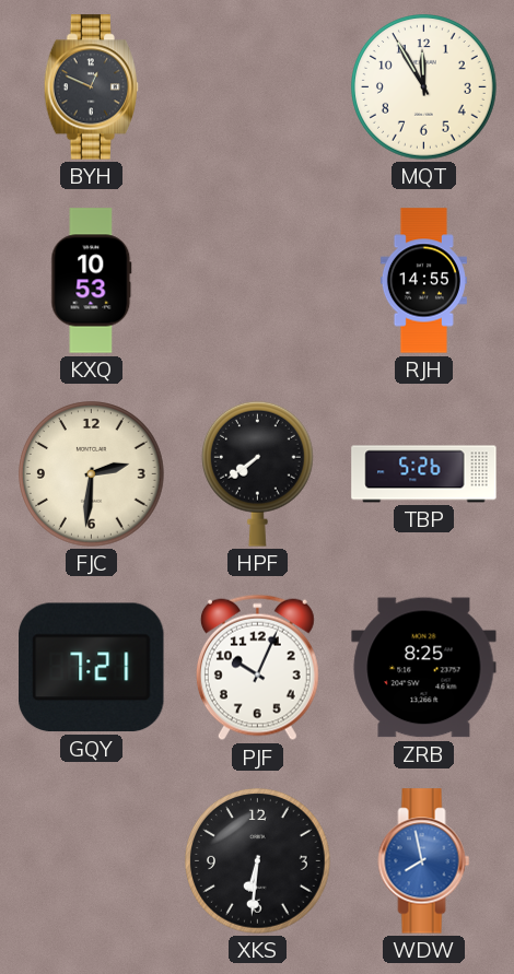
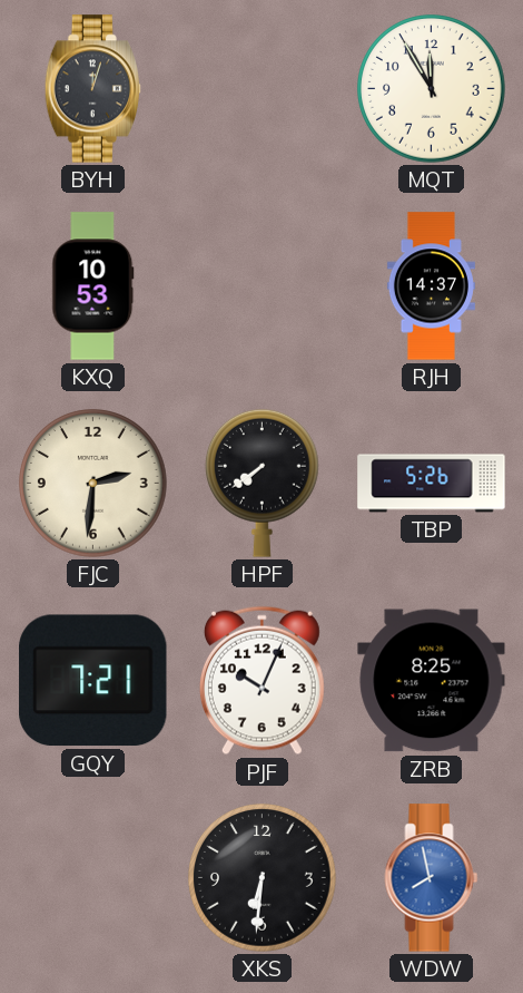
BYH: 12:49 -> 12:03 (92, 89)
RJH: 14:55 -> 14:37 (431, 286)
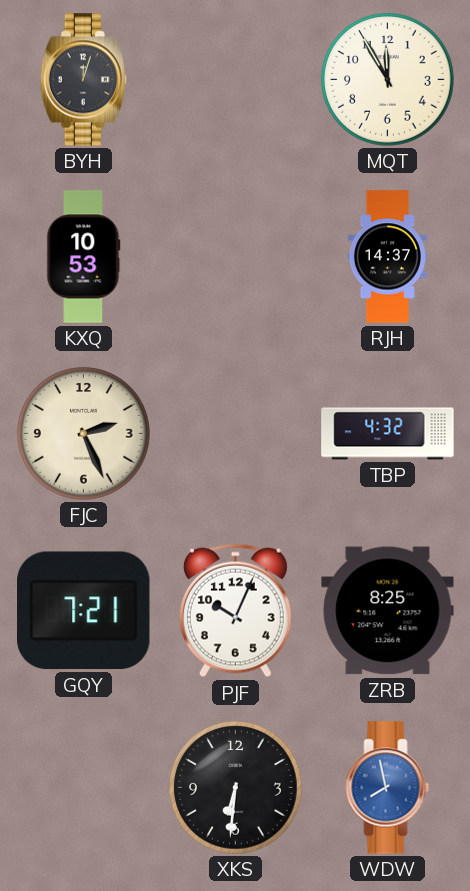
FJC: 2:31 -> 2:26 (84, 434)
HPF: 7:39 -> none (261, 483)
TBP: 5:26 -> 4:32 (388, 434)
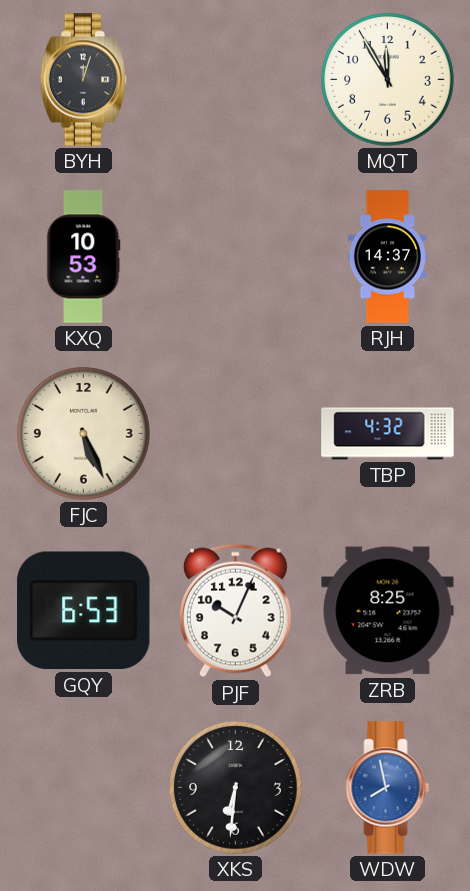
FJC: 2:26 -> 5:26 (84, 434)
GQY: 7:21 -> 6:53 (84, 611)
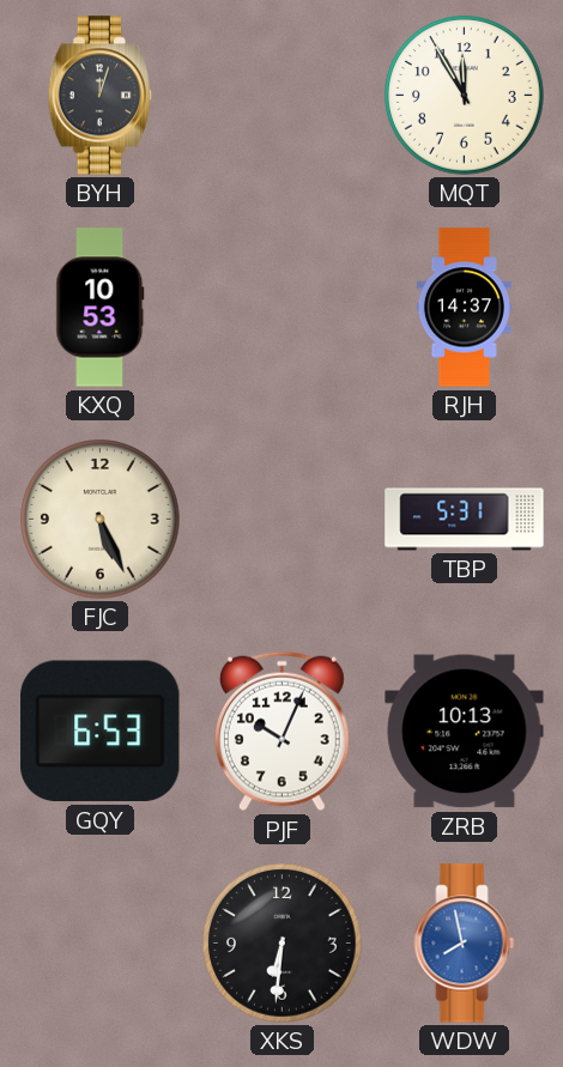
TBP: 4:32 -> 5:31 (465, 520)
ZRB: 8:25 -> 10:13 (465, 732)
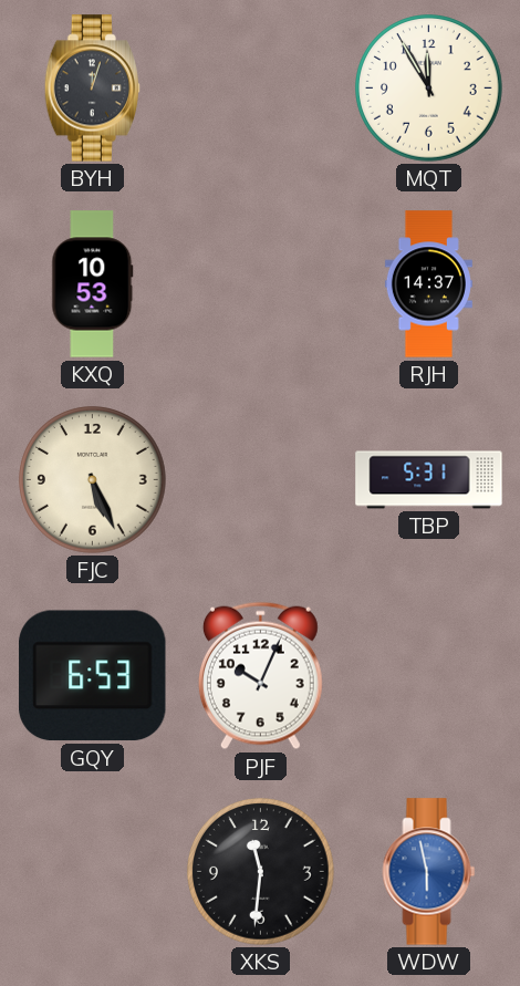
ZRB: 10:13 -> none (465, 732)
XKS: 6:31 -> 11:31 (261, 872)
WDW: 7:58 -> 5:58 (429, 872)
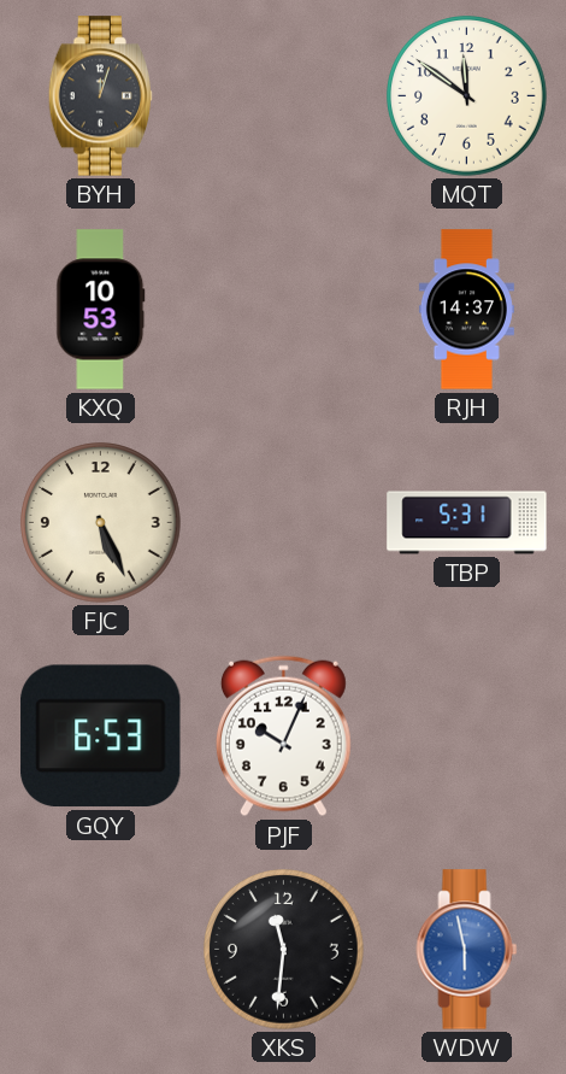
MQT: 11:55 -> 11:51 (467, 96)
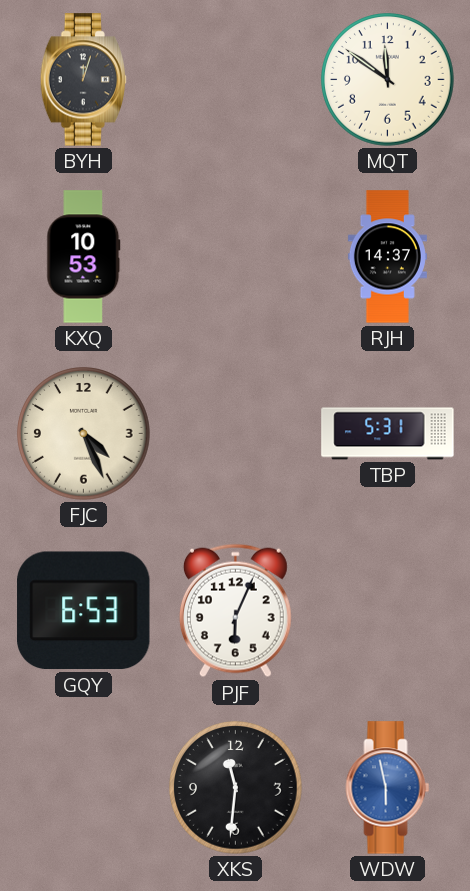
FJC: 5:26 -> 4:26 (84, 434)
PJF: 10:04 -> 6:04 (235, 611)
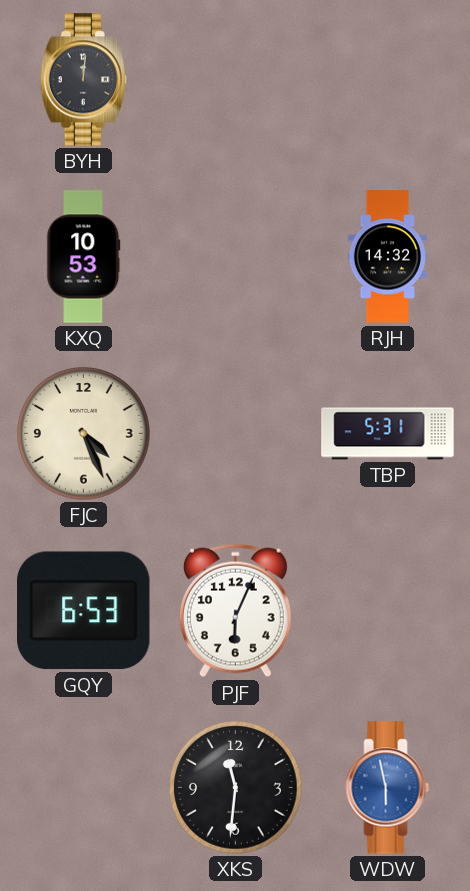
BYH: 12:03 -> 12:01 (83, 80)
MQT: 11:51 -> none (388, 80)
RJH: 14:37 -> 14:32 (387, 257)
